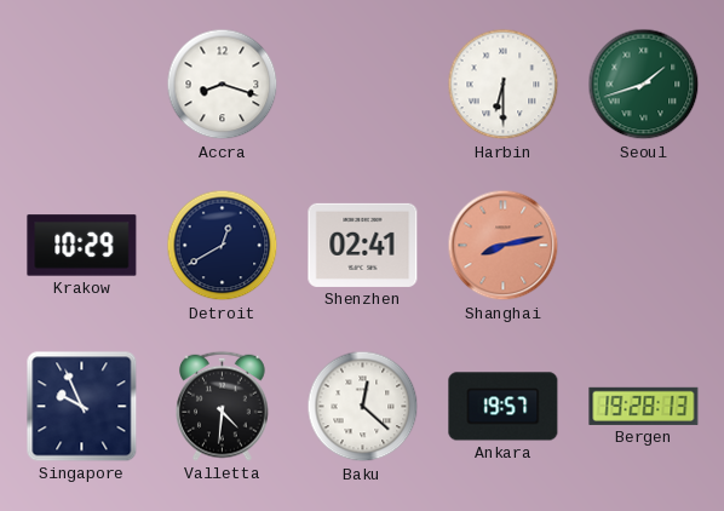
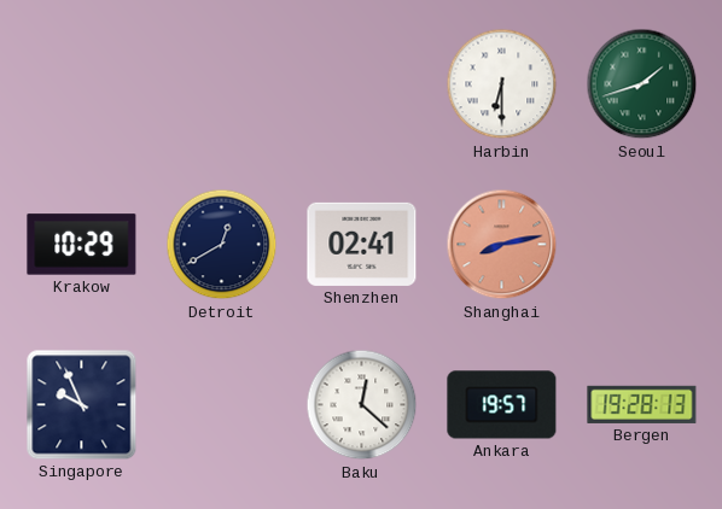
Accra: 8:18 -> none (223, 85)
Valletta: 4:31 -> none (223, 406)
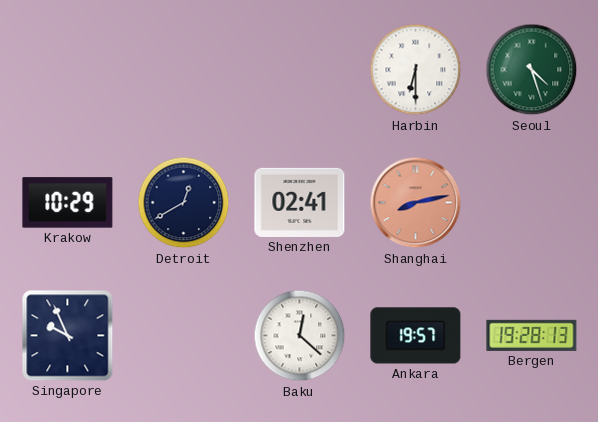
Seoul: 1:42 -> 4:27 (532, 70)
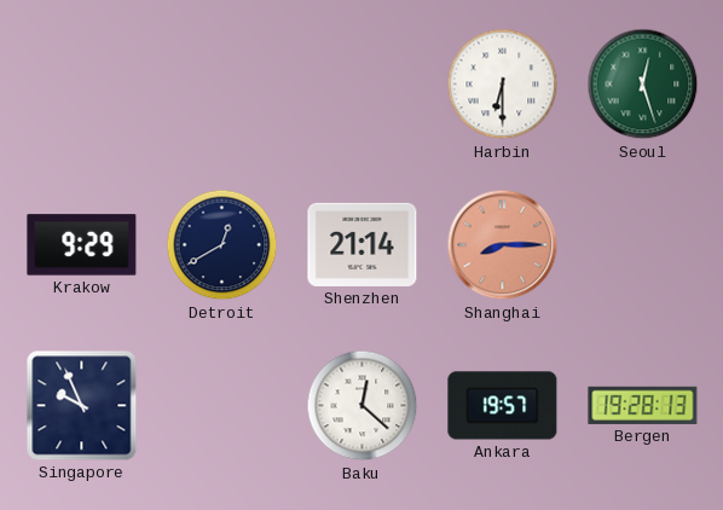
Seoul: 4:27 -> 12:27 (643, 85)
Krakow: 10:29 -> 9:29 (82, 245)
Shenzhen: 02:41 -> 21:14 (363, 244)
Shanghai: 8:13 -> 8:15 (503, 245)
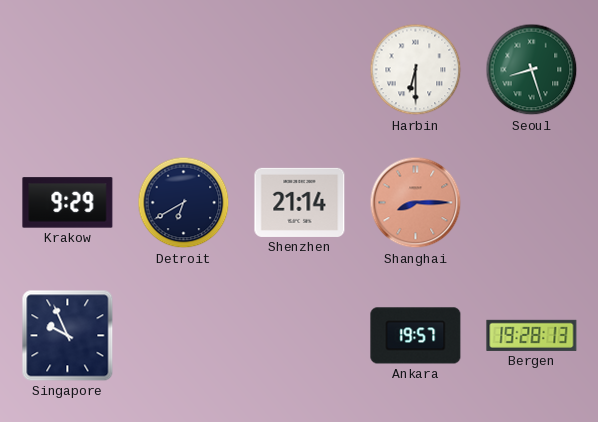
Seoul: 12:27 -> 8:27 (532, 70)
Detroit: 12:40 -> 6:40 (184, 203)
Baku: 12:22 -> none (363, 406)
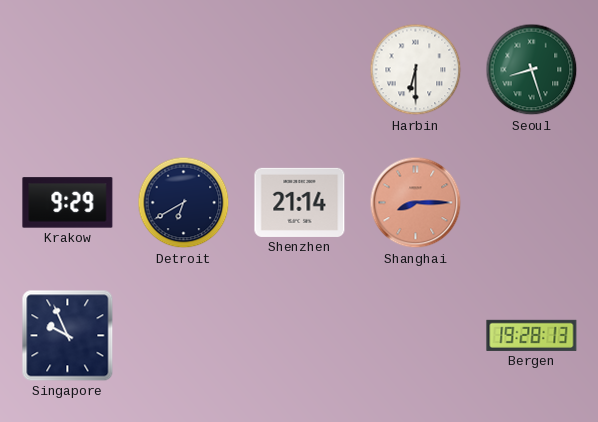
Ankara: 19:57 -> none (416, 336)
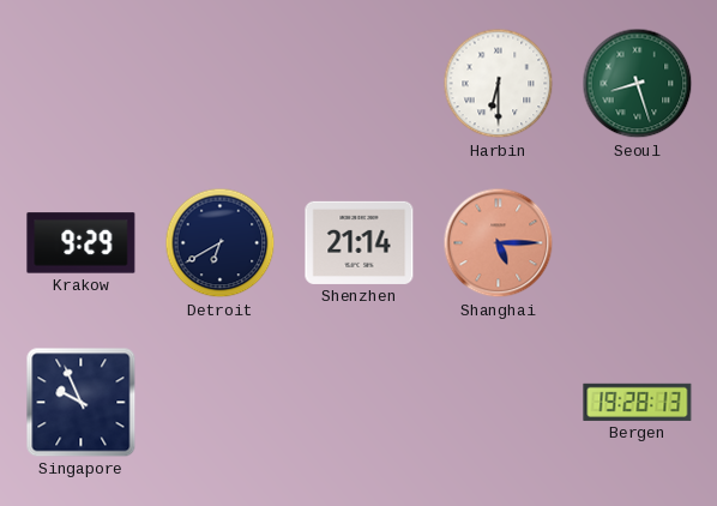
Shanghai: 8:15 -> 5:15 (499, 243)
